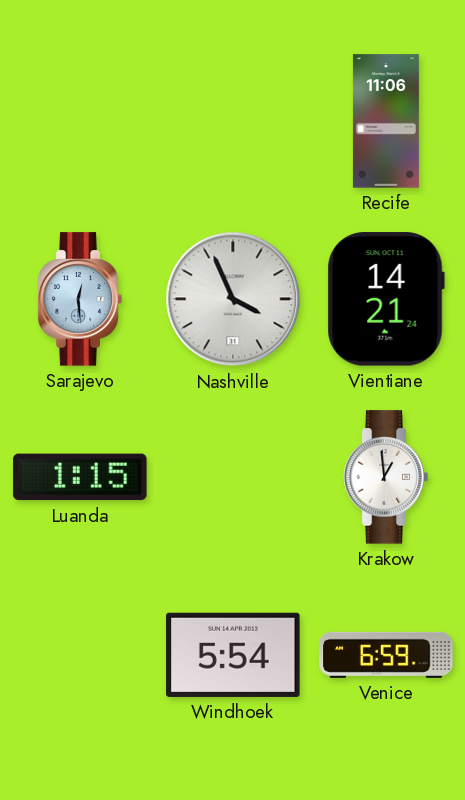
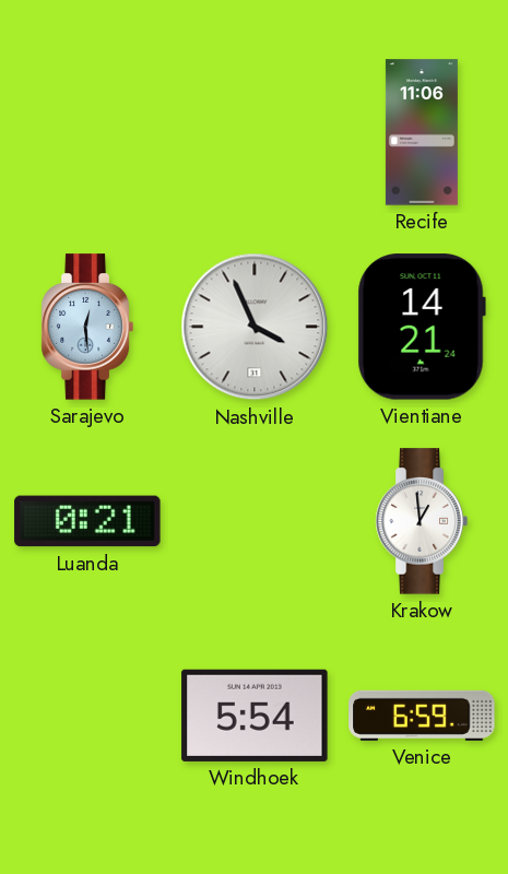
Luanda: 1:15 -> 0:21 (87, 521)
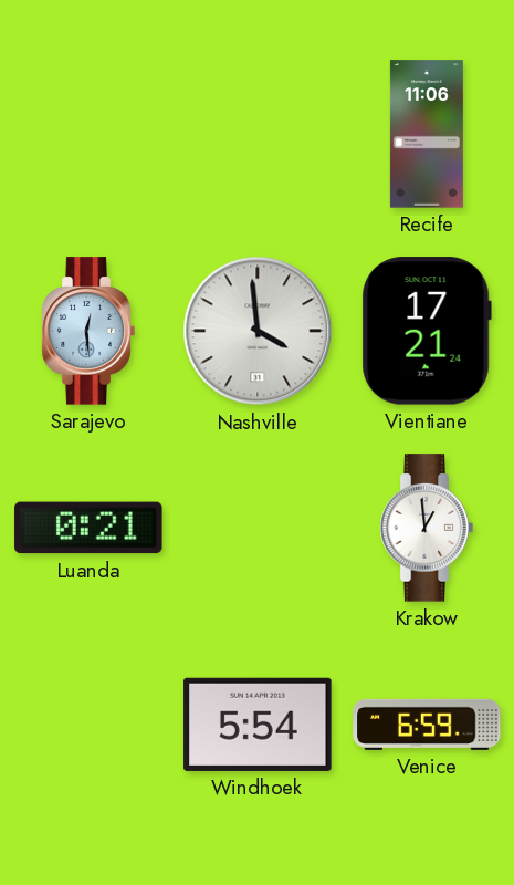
Nashville: 3:56 -> 3:59 (258, 331)
Vientiane: 14:21 -> 17:21 (427, 331)
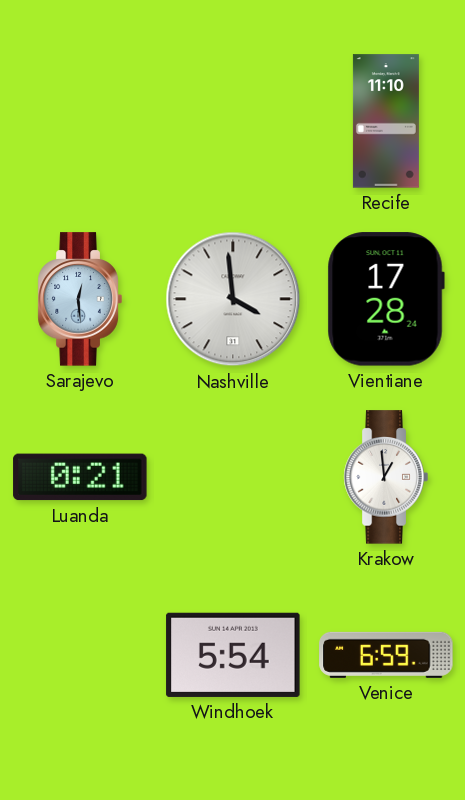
Recife: 11:06 -> 11:10 (386, 121)
Vientiane: 17:21 -> 17:28 (386, 299)
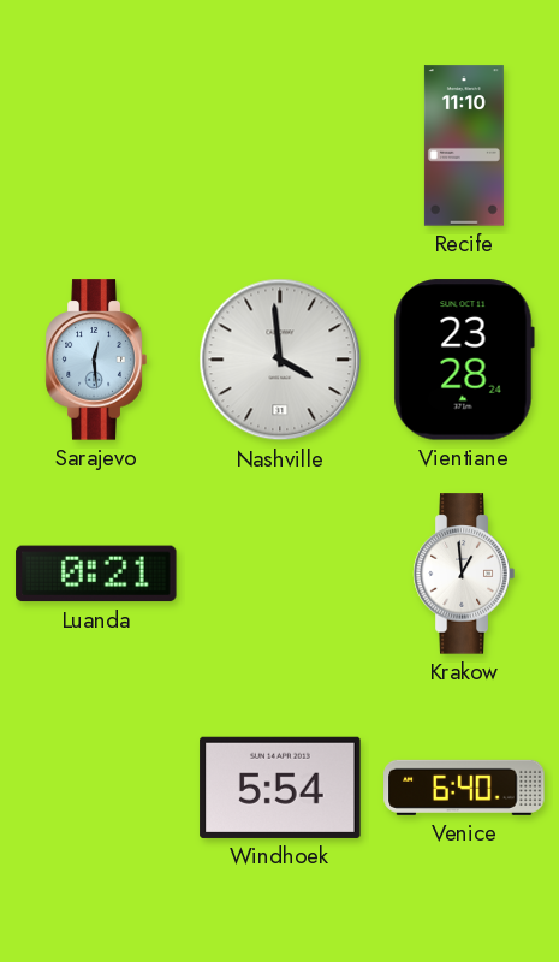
Vientiane: 17:28 -> 23:28 (464, 360)
Venice: 6:59 -> 6:40 (464, 788)
